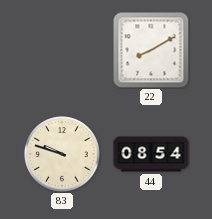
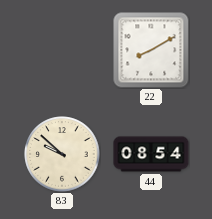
83: 9:48 -> 9:52 (62, 154)
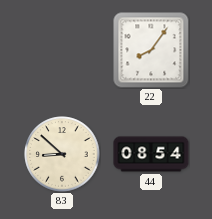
22: 8:10 -> 8:06 (151, 50)
83: 9:52 -> 8:52 (62, 154)
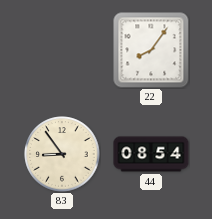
83: 8:52 -> 8:54 (62, 154)
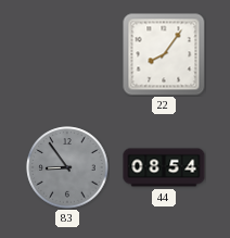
83 dial: cream -> grey (67, 167)
